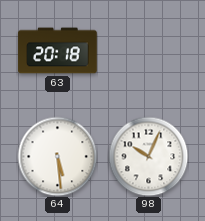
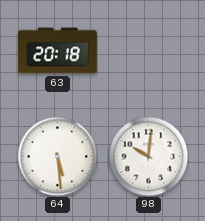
98: 10:04 -> 10:01 (148, 156)
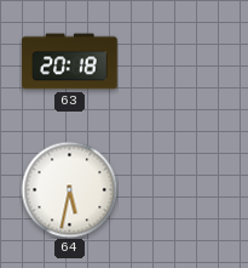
64: 5:29 -> 5:32 (69, 189)
98: 10:01 -> none (148, 156)
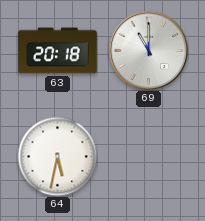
69: none -> 11:00 (148, 50)
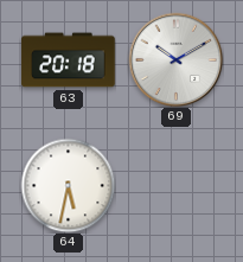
69: 11:00 -> 10:10 (175, 59)
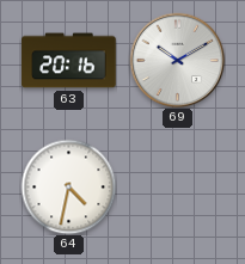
63: 20:18 -> 20:16 (69, 61)
64: 5:32 -> 4:32 (68, 186)
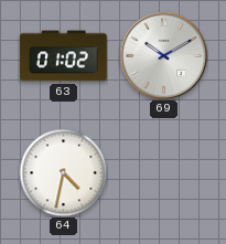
63: 20:16 -> 01:02 (64, 56)
